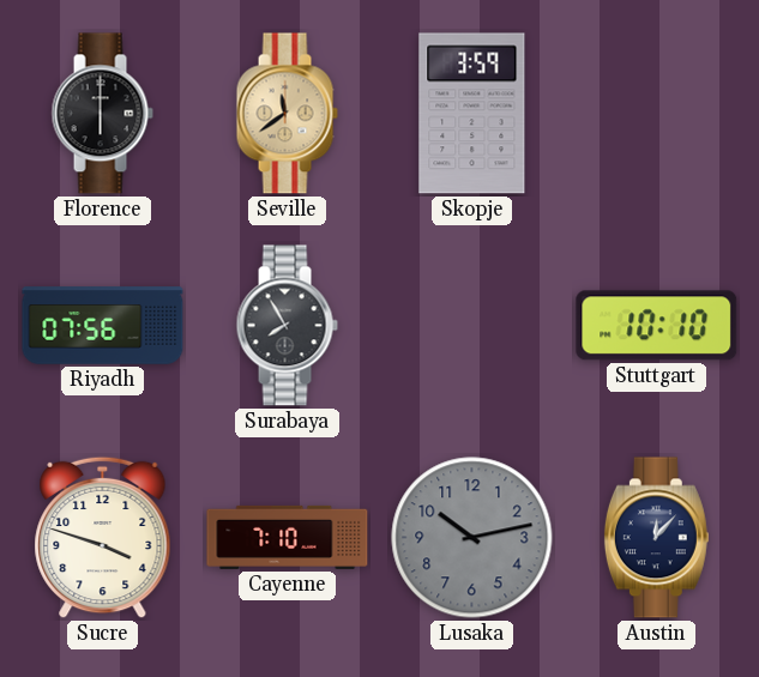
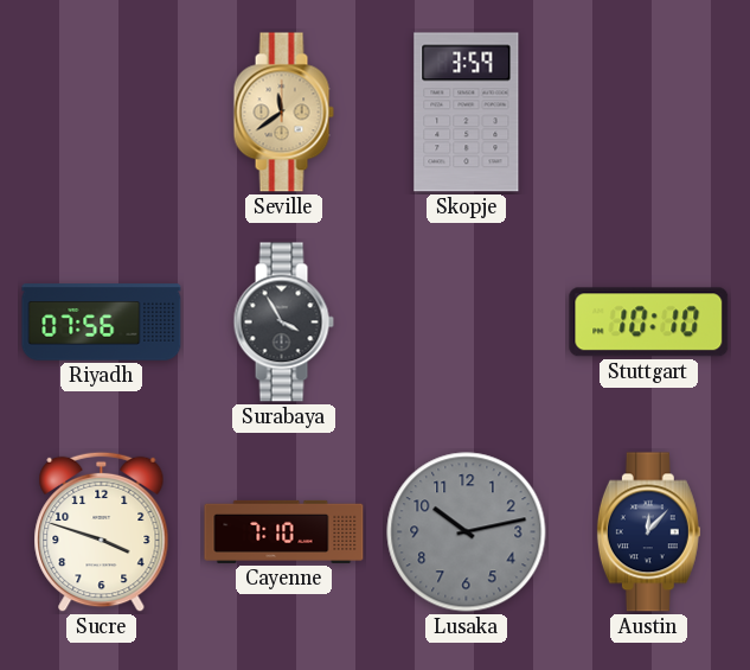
Florence: 6:00 -> none (102, 114)
Surabaya: 7:55 -> 3:55 (283, 323)
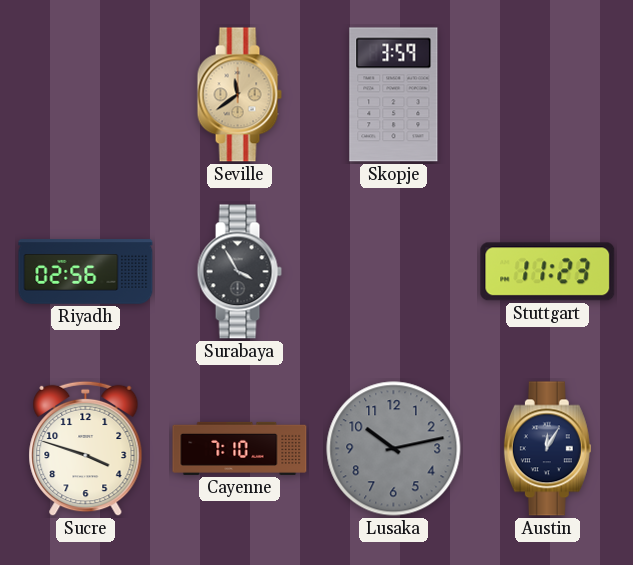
Riyadh: 07:56 -> 02:56 (86, 272)
Stuttgart: 10:10 -> 11:23 (548, 272)
Austin: 12:07 -> 12:05 (547, 449)
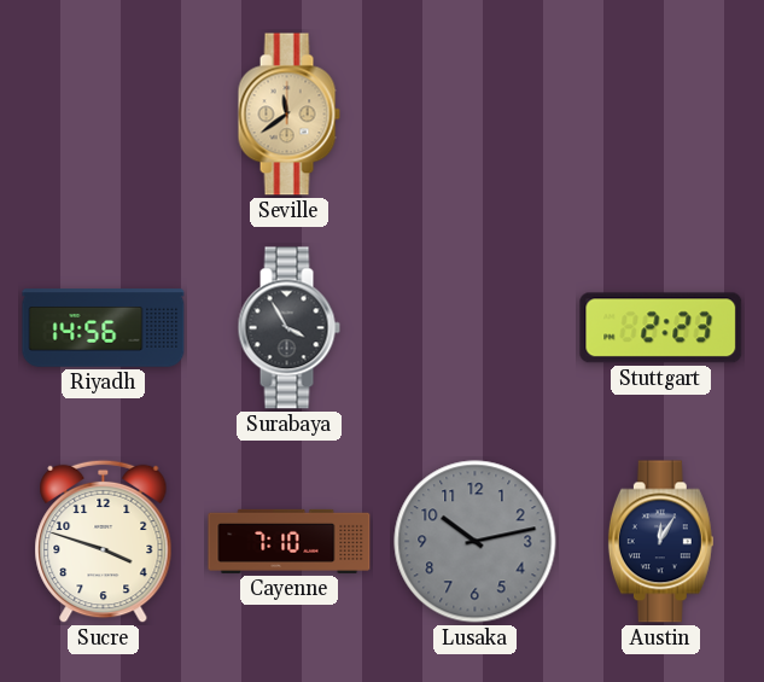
Skopje: 3:59 -> none (394, 95)
Riyadh: 02:56 -> 14:56 (104, 328)
Stuttgart: 11:23 -> 2:23 (661, 328)
